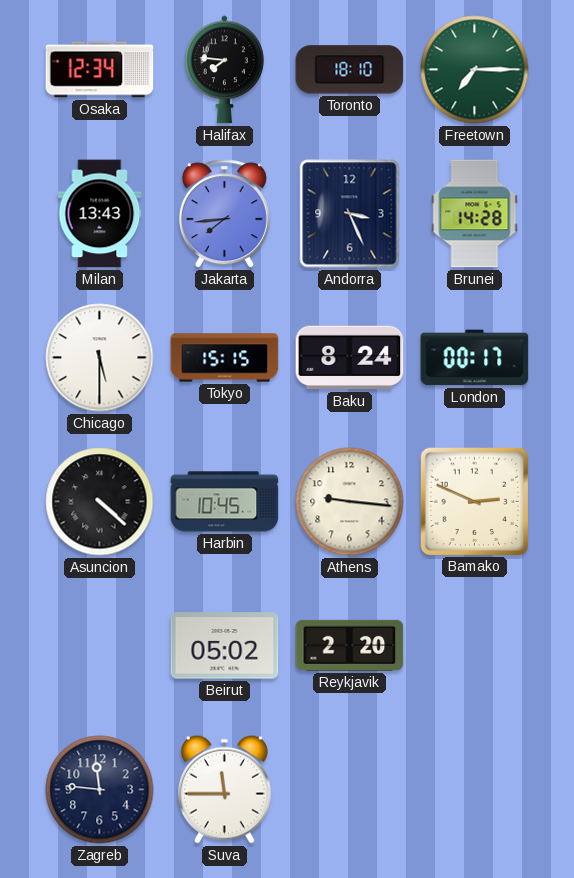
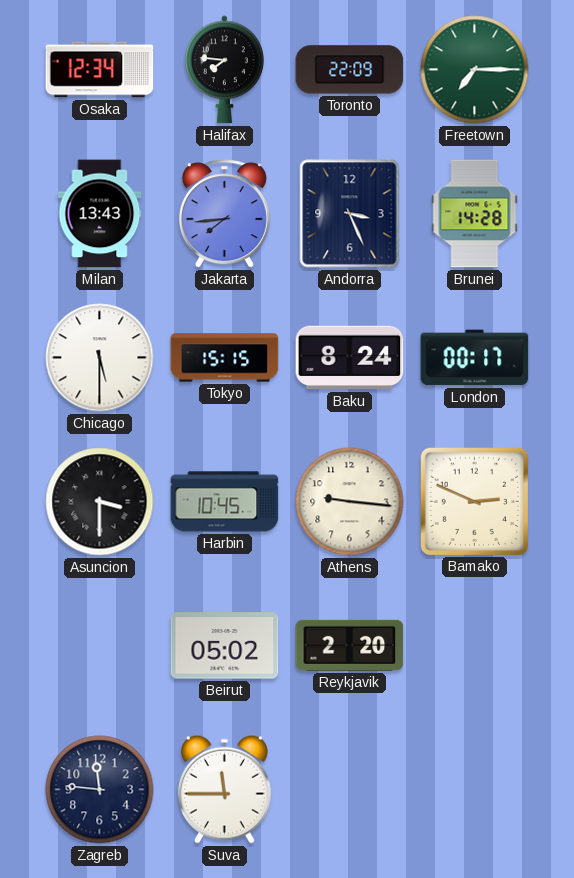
Toronto: 18:10 -> 22:09 (350, 70)
Asuncion: 4:22 -> 3:30 (100, 502)
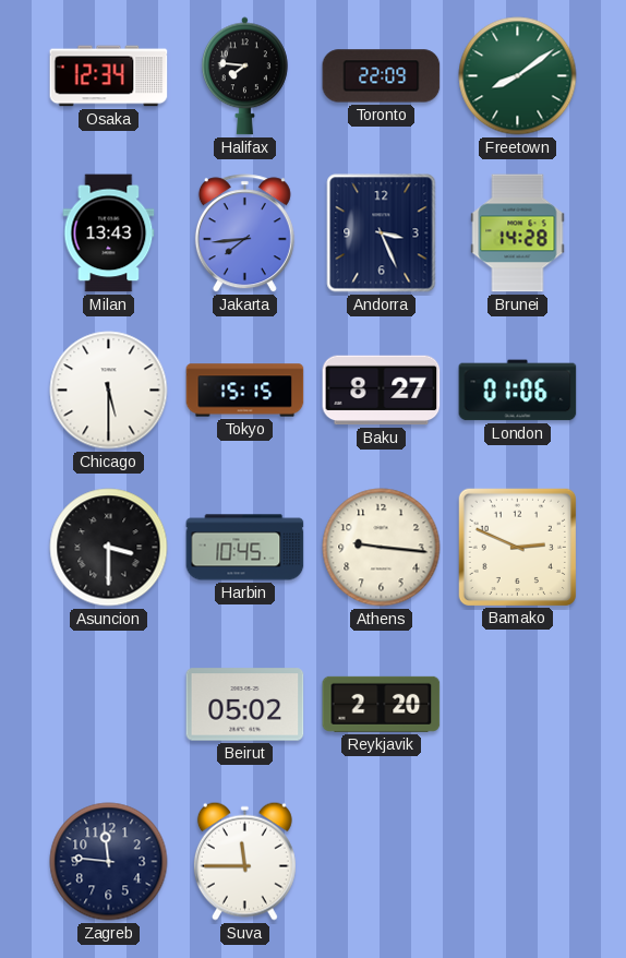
Freetown: 7:15 -> 8:09 (518, 76)
Baku: 8:24 -> 8:27 (382, 391)
London: 00:17 -> 01:06 (518, 391)
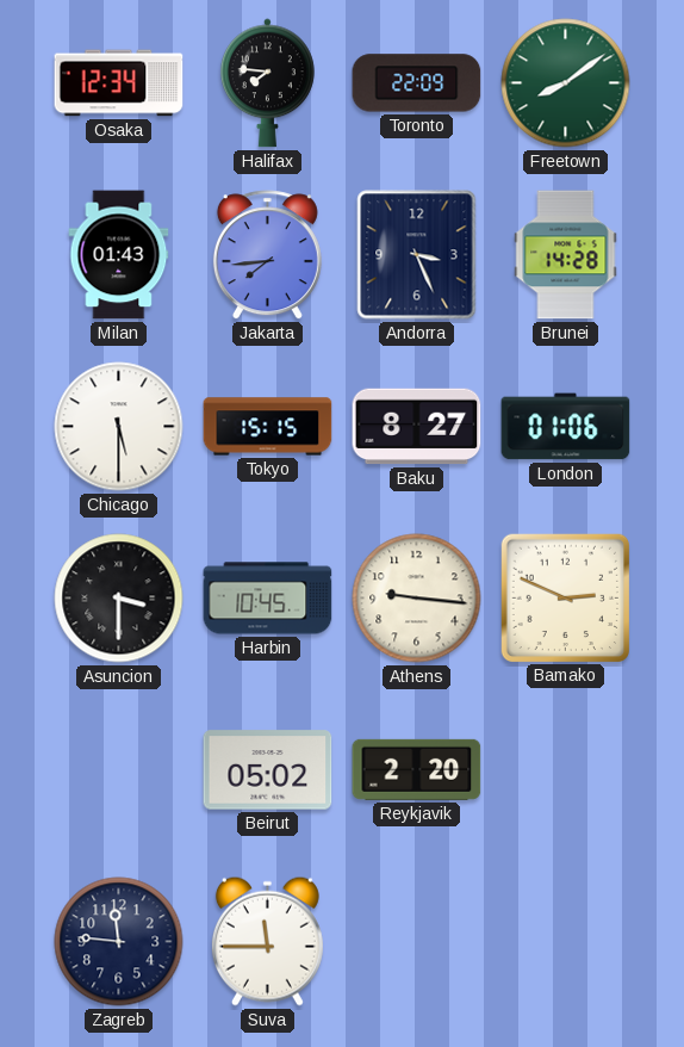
Milan: 13:43 -> 01:43 (119, 255)
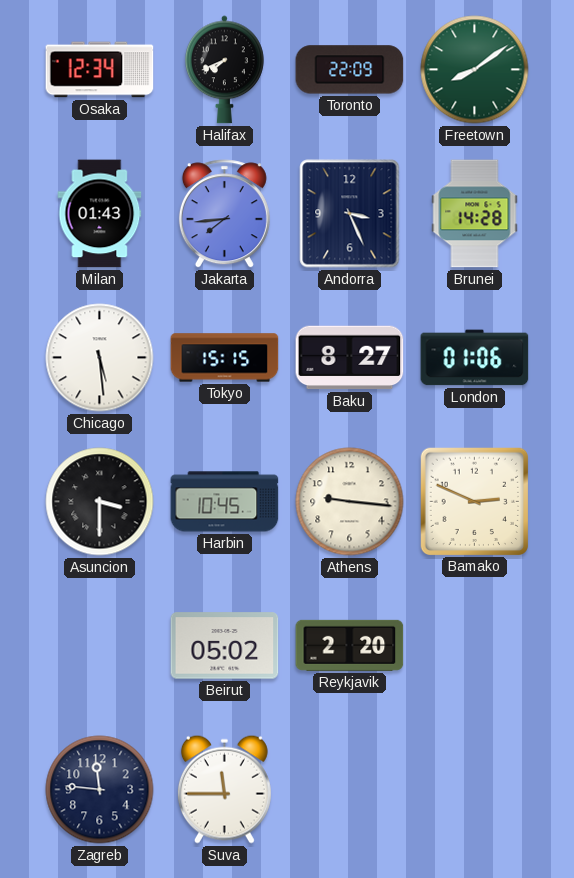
Halifax: 7:46 -> 7:41 (224, 70)
Chicago: 5:30 -> 5:29 (100, 358)
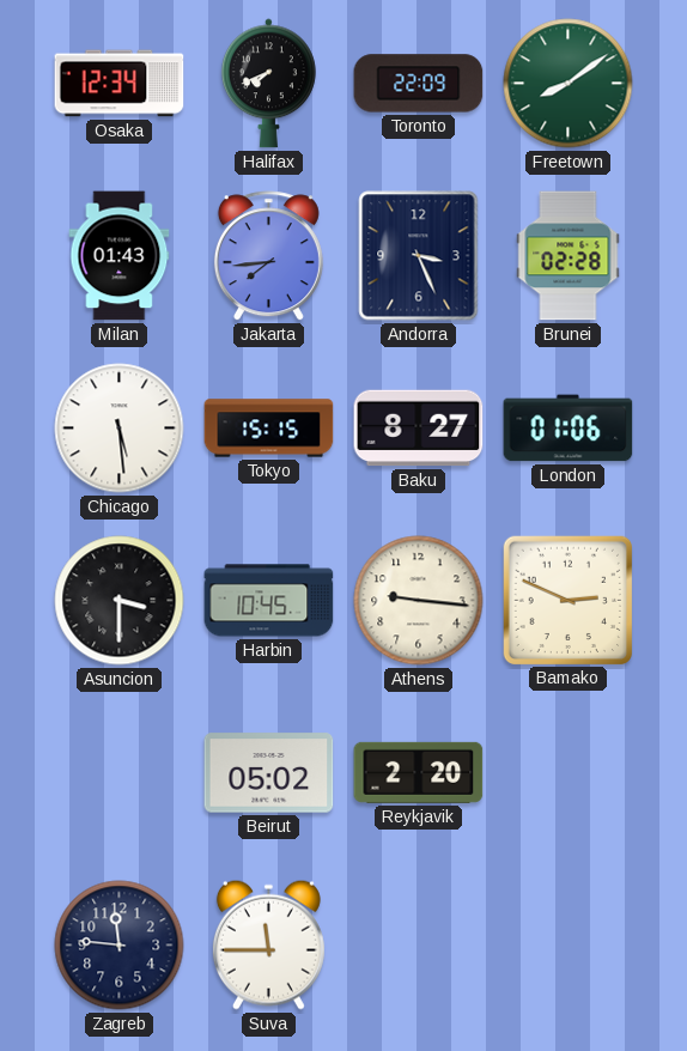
Brunei: 14:28 -> 02:28 (569, 256)
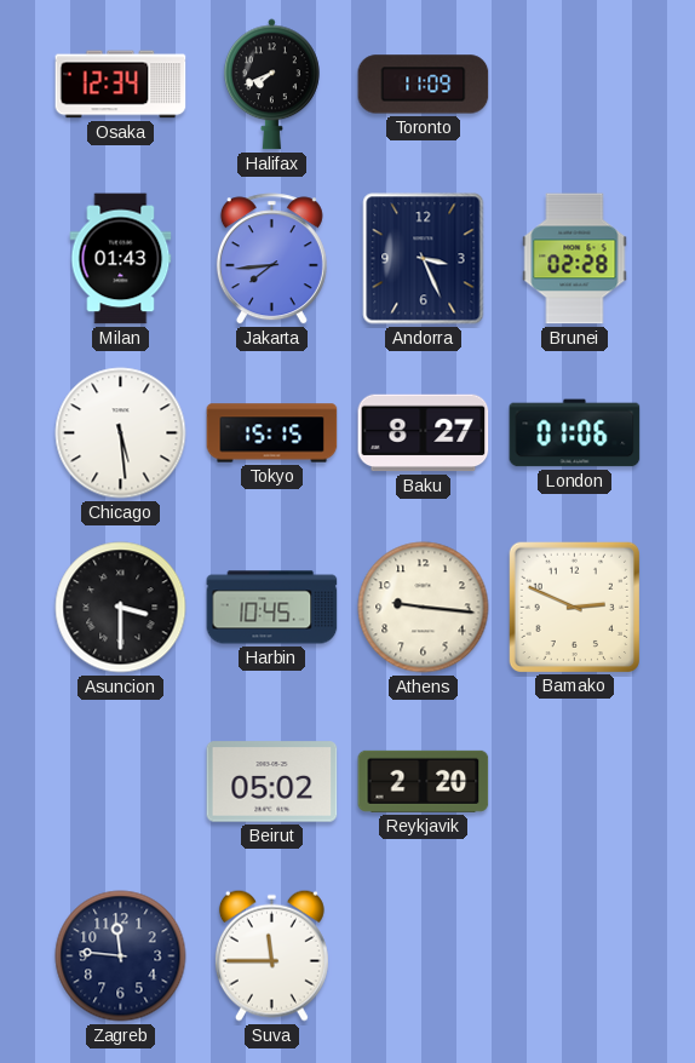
Toronto: 22:09 -> 11:09 (424, 85)
Freetown: 8:09 -> none (569, 84)
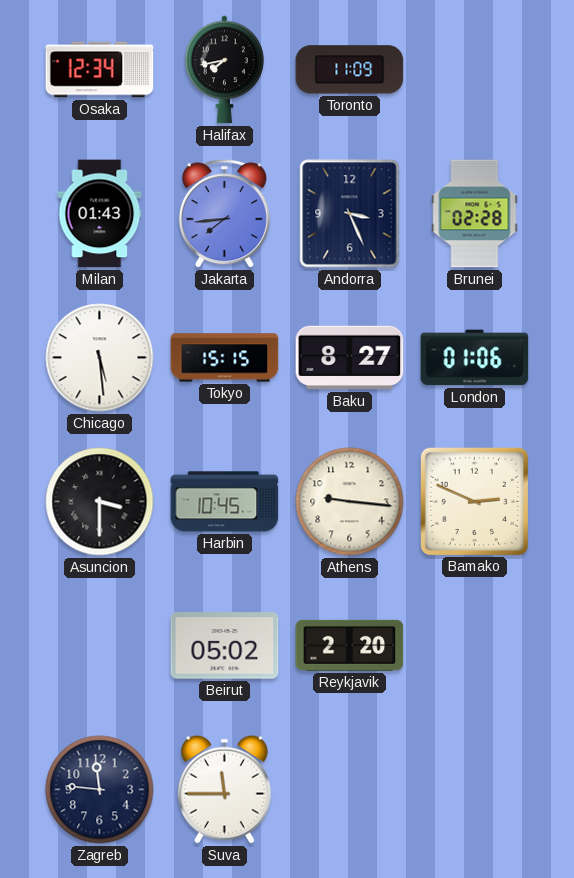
Halifax: 7:41 -> 7:43 (224, 70)
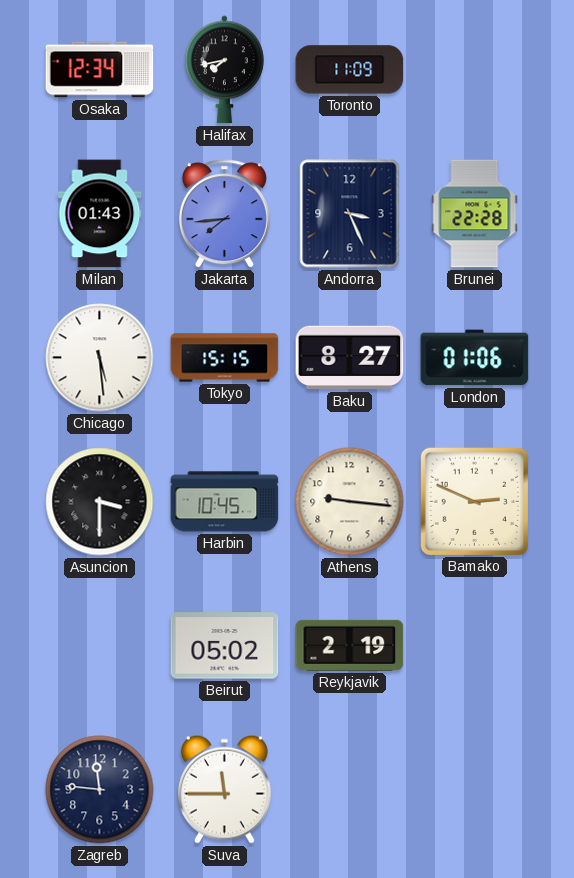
Brunei: 02:28 -> 22:28 (475, 214)
Reykjavik: 2:20 -> 2:19 (350, 645)
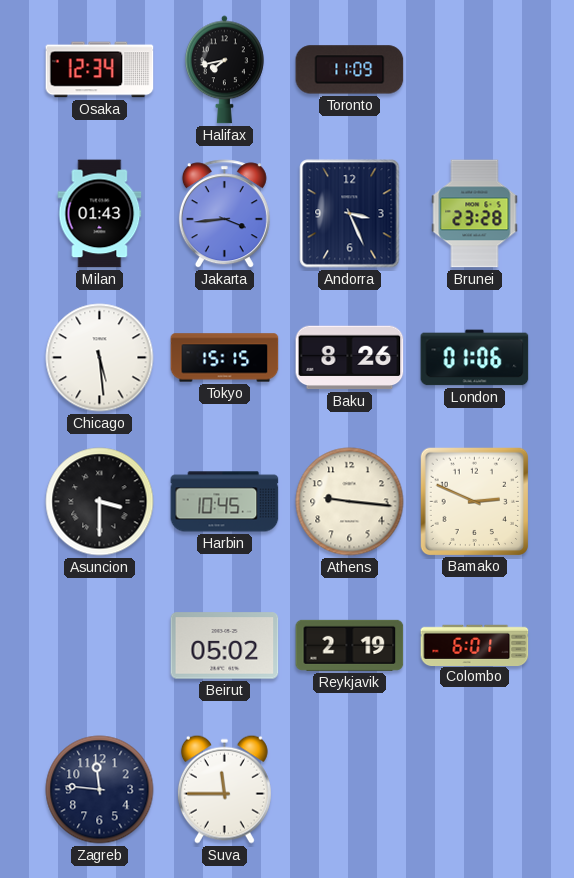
Jakarta: 7:44 -> 3:44 (224, 214)
Brunei: 22:28 -> 23:28 (475, 214)
Baku: 8:27 -> 8:26 (350, 358)
Colombo: none -> 6:01 (475, 645)
